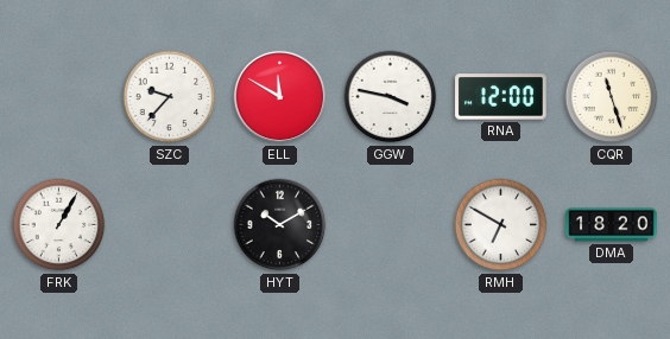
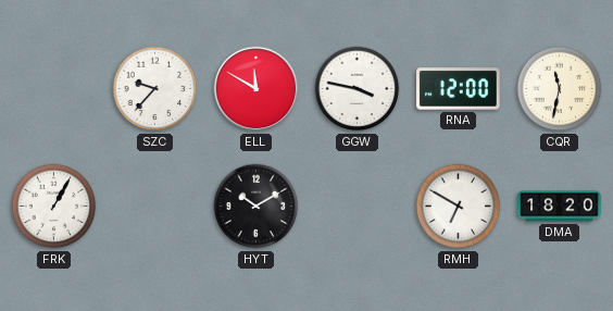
CQR: 11:27 -> 11:32 (560, 89)
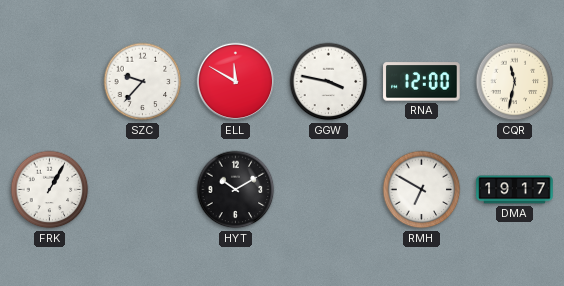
DMA: 18:20 -> 19:17 (515, 190)
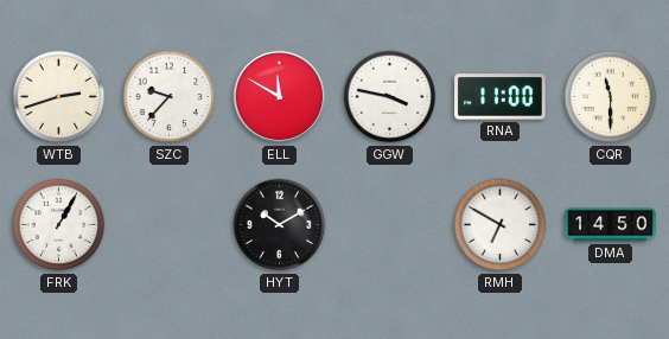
WTB: none -> 2:42 (59, 97)
RNA: 12:00 -> 11:00 (501, 97)
CQR: 11:32 -> 11:30 (611, 97)
DMA: 19:17 -> 14:50 (611, 225)
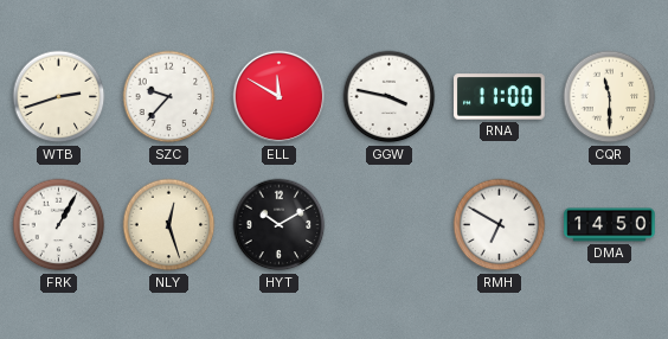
NLY: none -> 12:27 (169, 225)
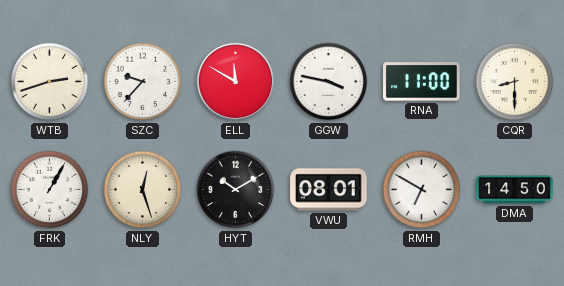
CQR: 11:30 -> 8:30 (515, 82)
VWU: none -> 08:01 (329, 190)
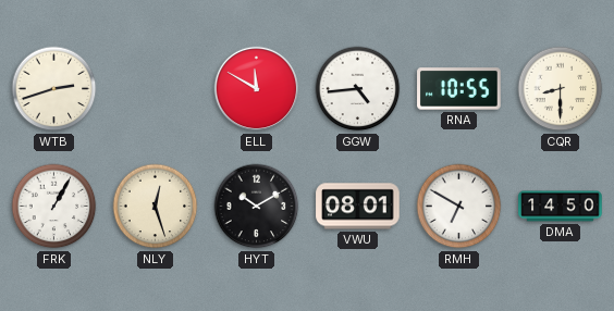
SZC: 9:37 -> none (143, 82)
GGW: 3:47 -> 4:44 (358, 89)
RNA: 11:00 -> 10:55 (459, 89)
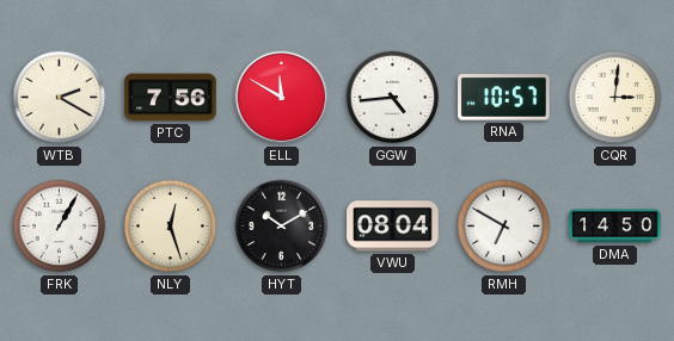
WTB: 2:42 -> 2:20 (60, 98)
PTC: none -> 7:56 (171, 98)
RNA: 10:55 -> 10:57 (504, 98)
CQR: 8:30 -> 3:01 (615, 98)
VWU: 08:01 -> 08:04 (393, 227)
